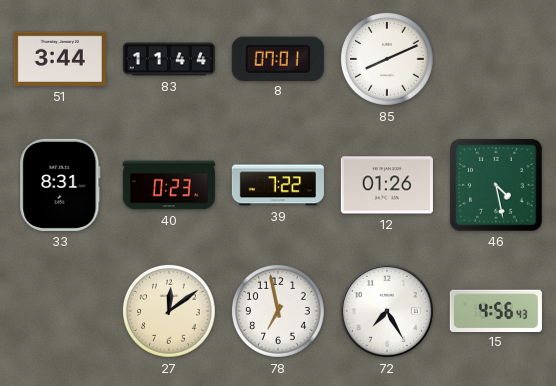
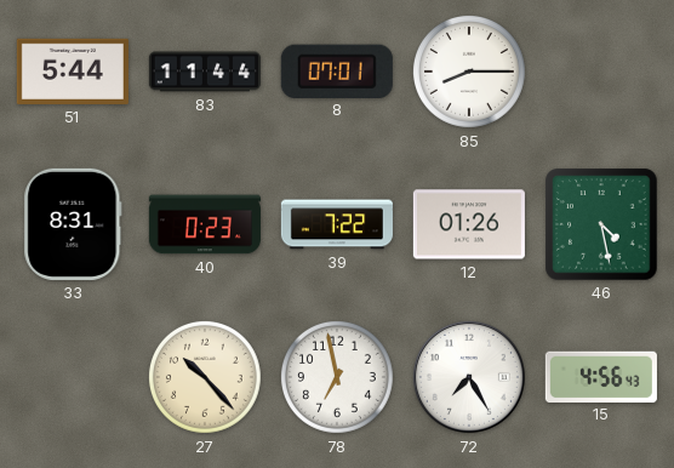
51: 3:44 -> 5:44 (73, 72)
85: 8:11 -> 8:15 (470, 73)
27: 12:09 -> 10:23 (206, 378)
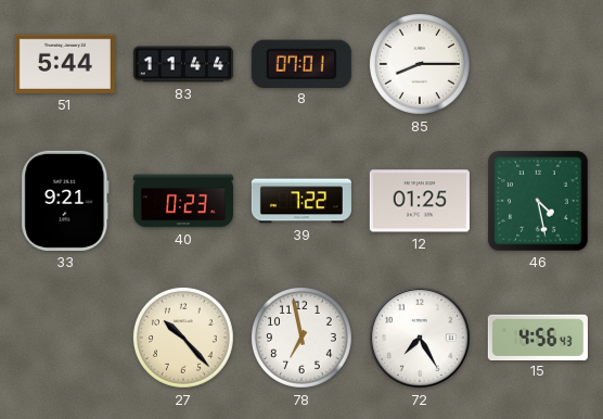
33: 8:31 -> 9:21 (65, 201)
12: 01:26 -> 01:25 (420, 201)
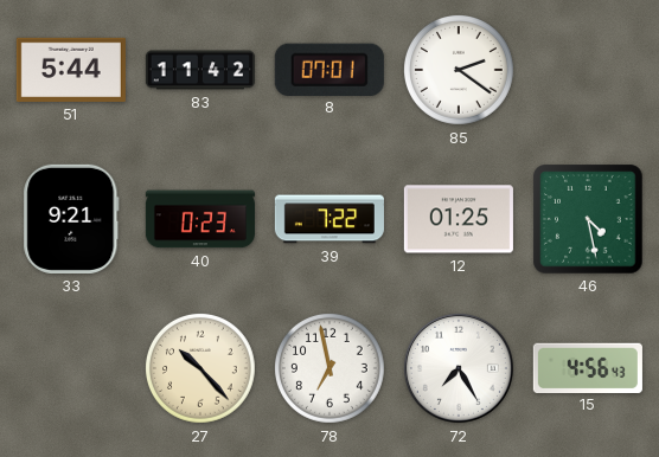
83: 11:44 -> 11:42 (200, 70)
85: 8:15 -> 2:21 (460, 71)
